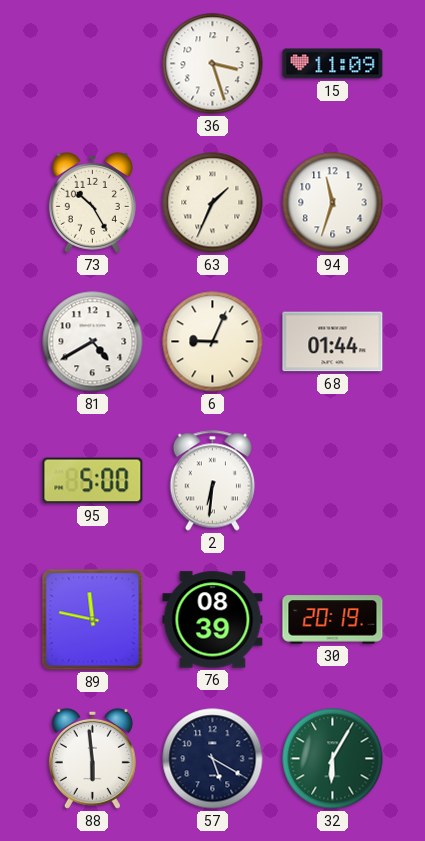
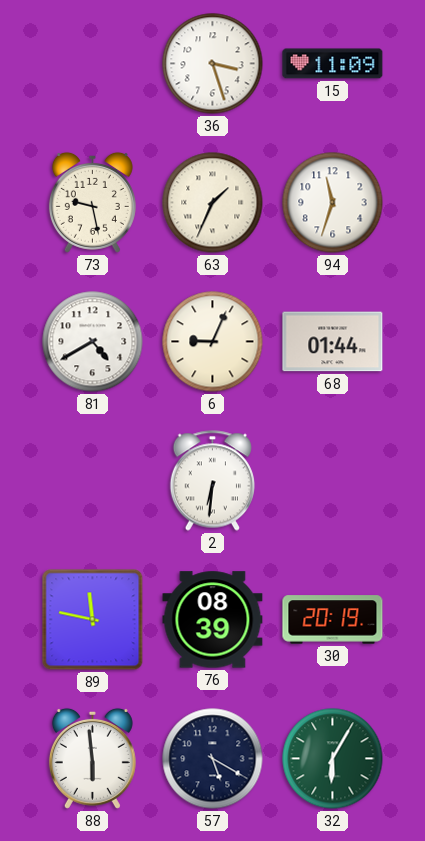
73: 10:25 -> 9:28 (92, 202)
95: 5:00 -> none (93, 481)
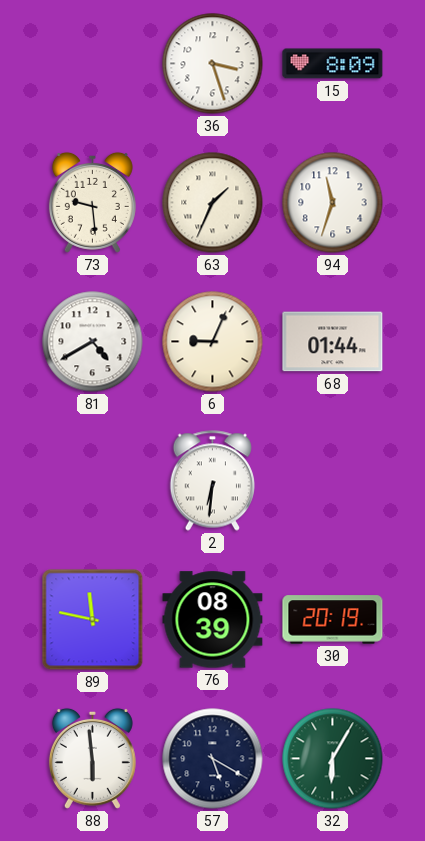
15: 11:09 -> 8:09 (333, 64)
73: 9:28 -> 9:29 (92, 202)
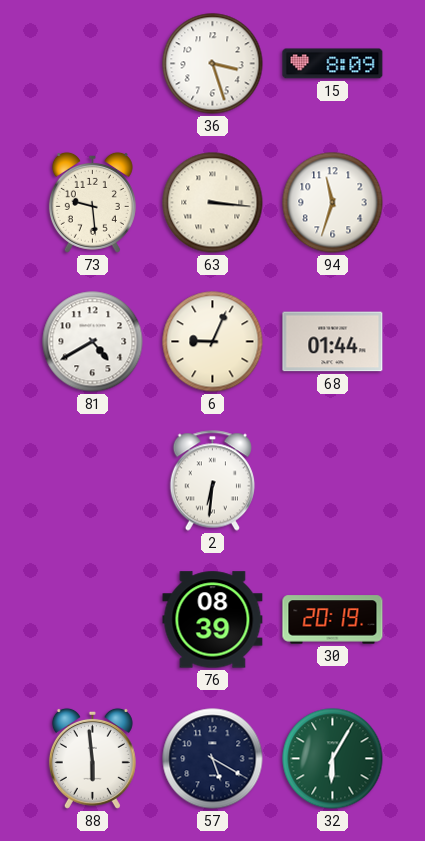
63: 1:34 -> 3:16 (213, 203)
89: 11:47 -> none (93, 620)
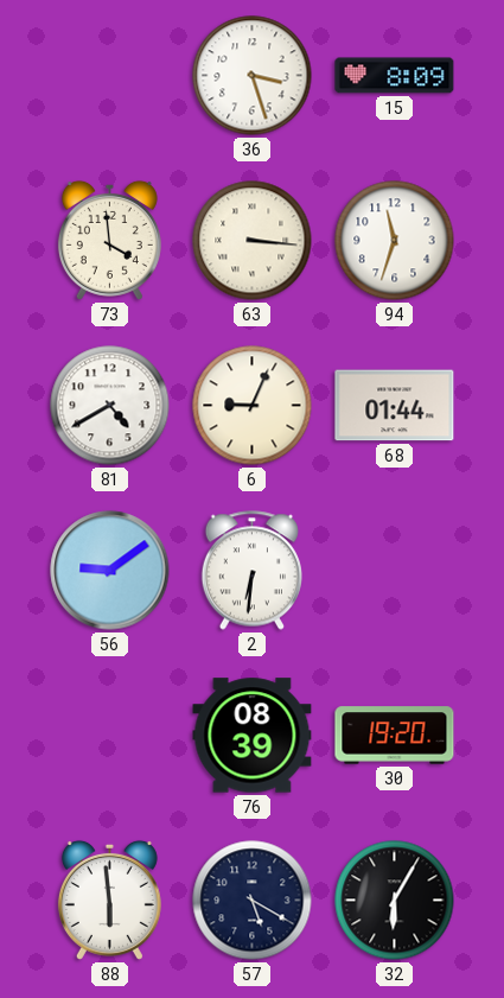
73: 9:29 -> 3:59 (109, 240)
56: none -> 9:09 (110, 571)
30: 20:19 -> 19:20 (395, 736)
32 dial: green -> black (395, 901)
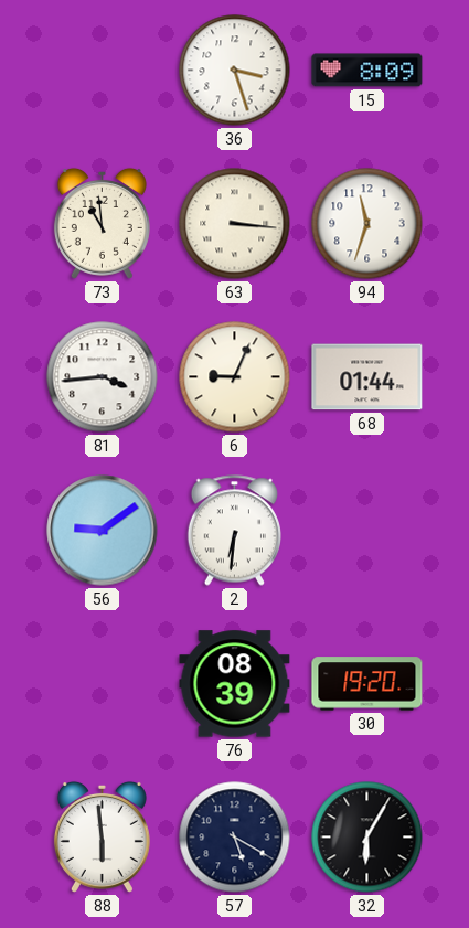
73: 3:59 -> 10:59 (102, 223)
81: 4:40 -> 3:44 (103, 377)
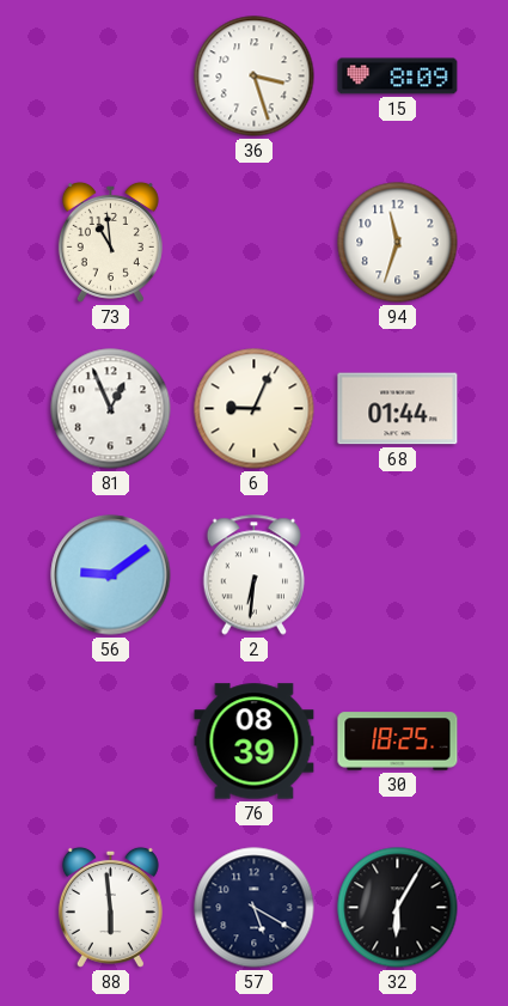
63: 3:16 -> none (235, 224)
81: 3:44 -> 12:56 (111, 409)
30: 19:20 -> 18:25 (398, 742)
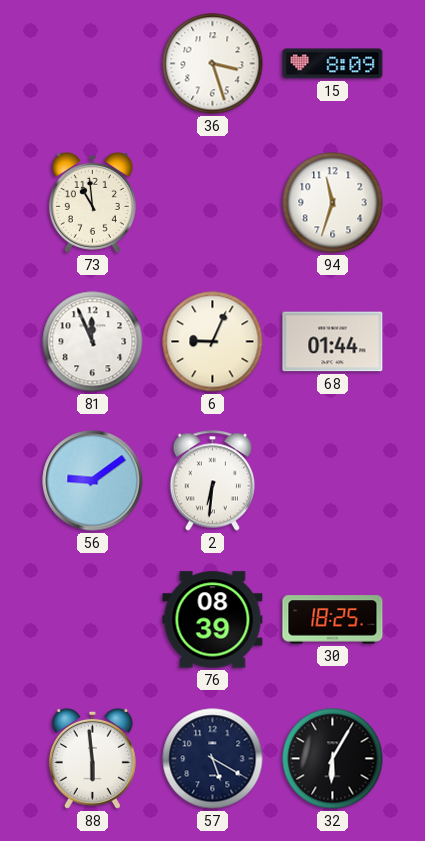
81: 12:56 -> 11:56 (93, 342)
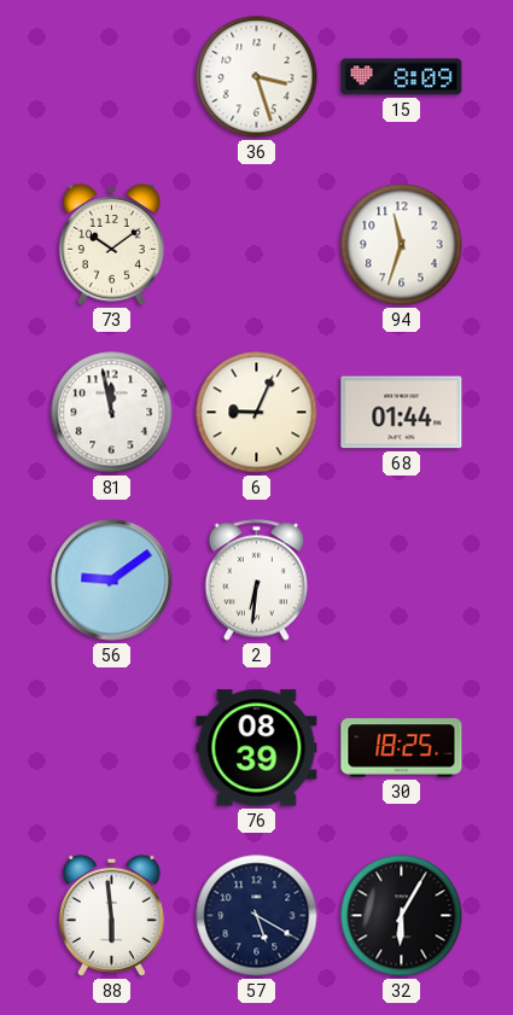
73: 10:59 -> 10:09 (111, 244)
81: 11:56 -> 11:58 (112, 413)
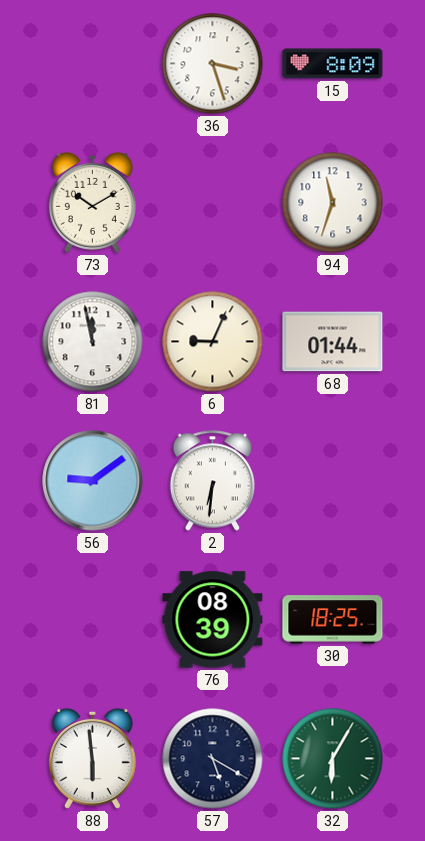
73: 10:09 -> 10:10 (92, 202)
32 dial: black -> green (333, 759)
